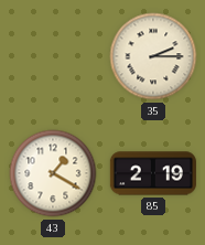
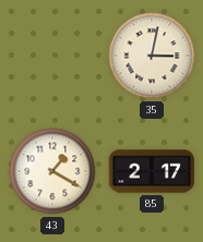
35: 2:15 -> 3:02 (152, 56)
85: 2:19 -> 2:17 (152, 171)
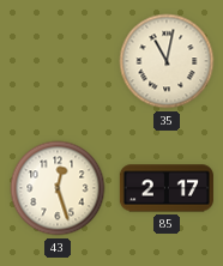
35: 3:02 -> 11:02 (167, 61)
43: 1:20 -> 12:27 (58, 188)
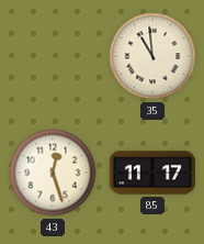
35: 11:02 -> 10:59 (152, 56)
85: 2:17 -> 11:17 (152, 173)
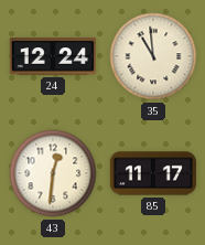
24: none -> 12:24 (53, 56)
43: 12:27 -> 12:31 (53, 173)
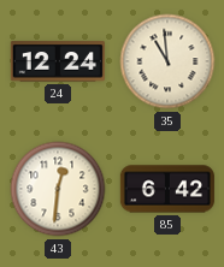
85: 11:17 -> 6:42 (167, 189)
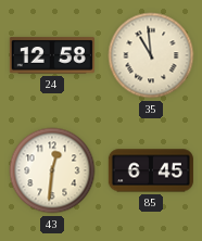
24: 12:24 -> 12:58 (52, 55)
85: 6:42 -> 6:45 (151, 170)
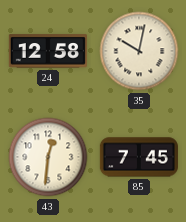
35: 10:59 -> 10:02 (139, 51)
85: 6:45 -> 7:45 (139, 157)
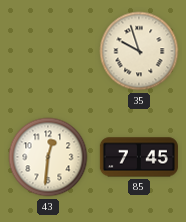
24: 12:58 -> none (48, 51)
35: 10:02 -> 9:57 (139, 51)
